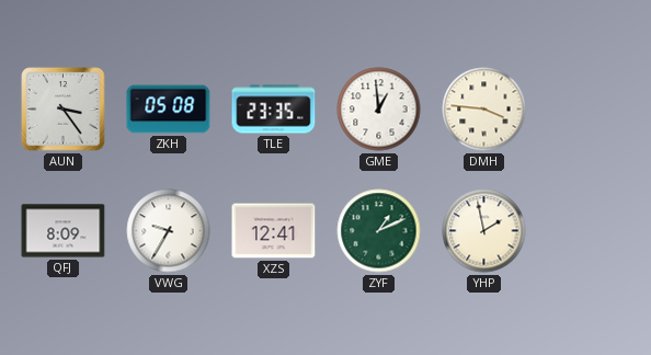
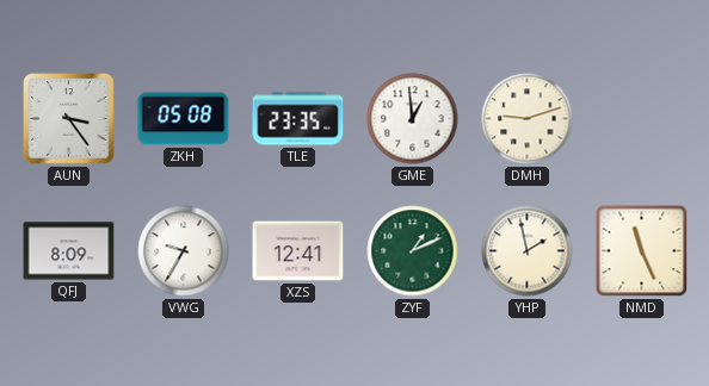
DMH: 3:46 -> 9:12 (528, 119)
NMD: none -> 11:26 (642, 251)
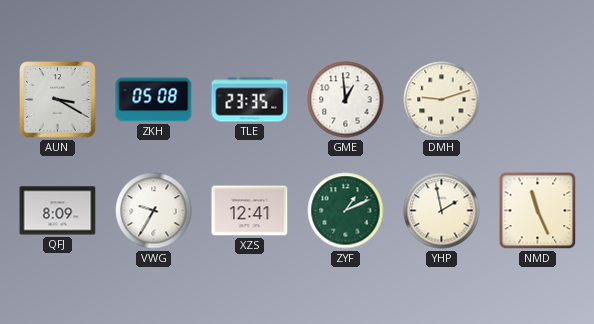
AUN: 3:24 -> 3:20 (58, 100)
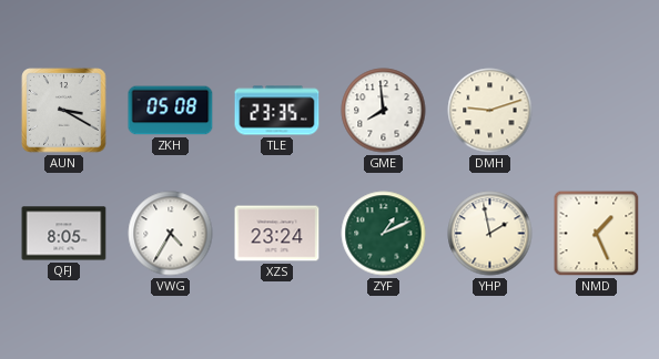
GME: 12:59 -> 7:59 (384, 111)
QFJ: 8:09 -> 8:05 (64, 234)
VWG: 9:35 -> 4:35 (171, 234)
XZS: 12:41 -> 23:24 (277, 234)
NMD: 11:26 -> 1:26 (597, 234)
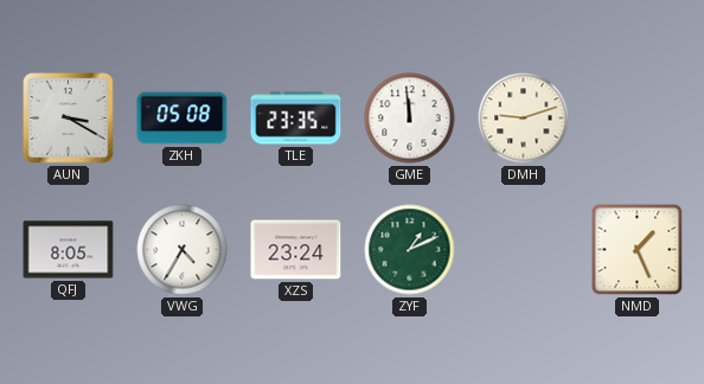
GME: 7:59 -> 11:59 (410, 119)
YHP: 1:58 -> none (490, 234)
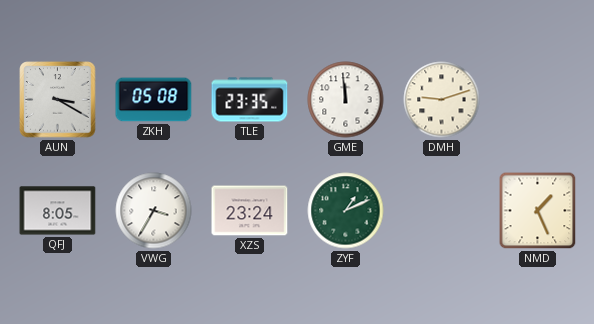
VWG: 4:35 -> 3:35 (154, 211)
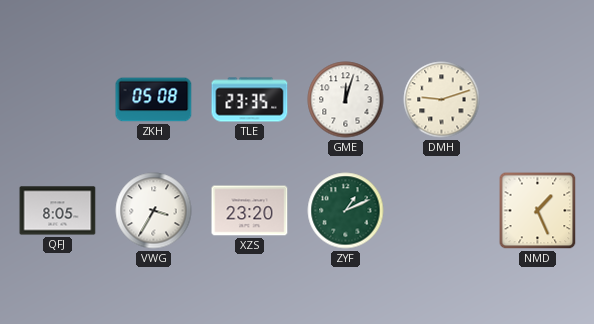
AUN: 3:20 -> none (58, 100)
GME: 11:59 -> 12:03 (346, 100)
XZS: 23:24 -> 23:20 (250, 211)
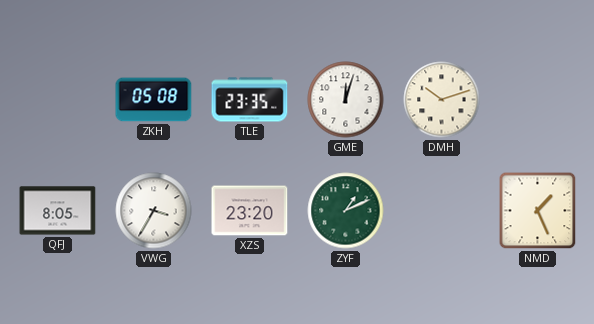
DMH: 9:12 -> 10:12 (442, 100)
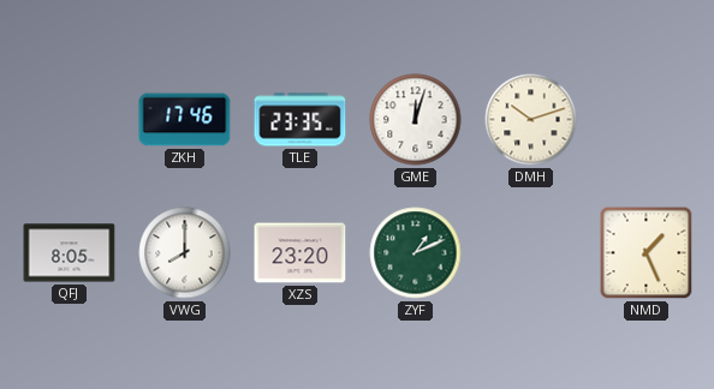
ZKH: 05:08 -> 17:46 (185, 120)
VWG: 3:35 -> 8:00 (185, 253)
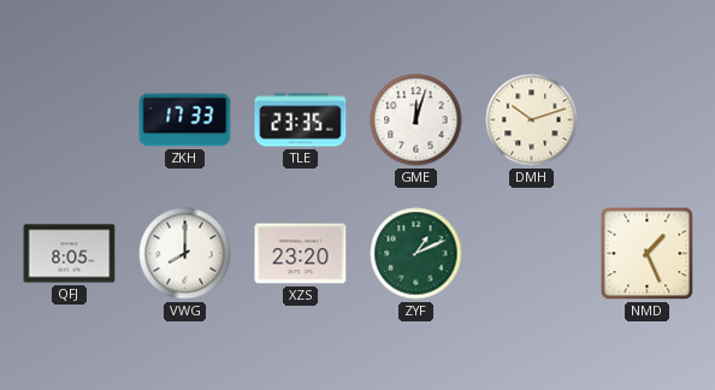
ZKH: 17:46 -> 17:33 (185, 120)
